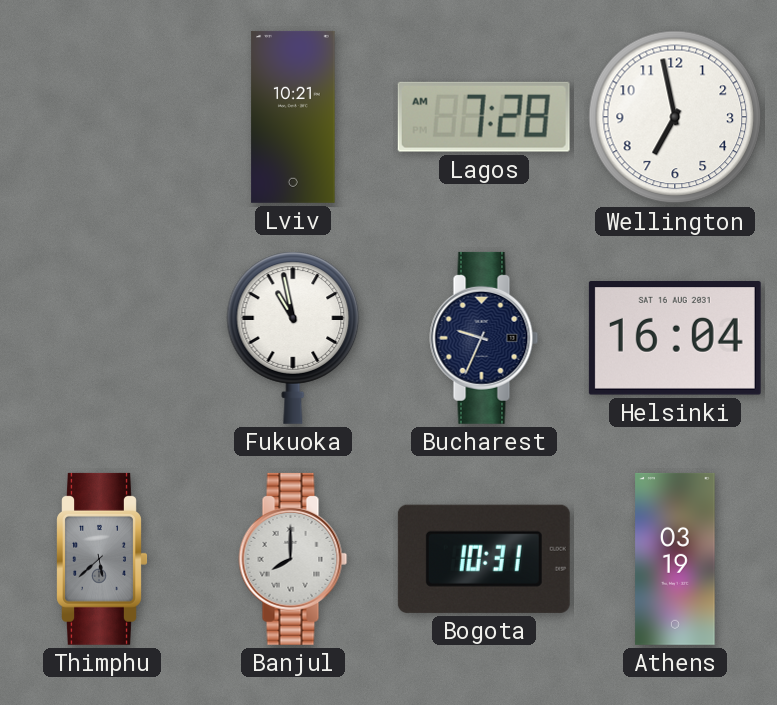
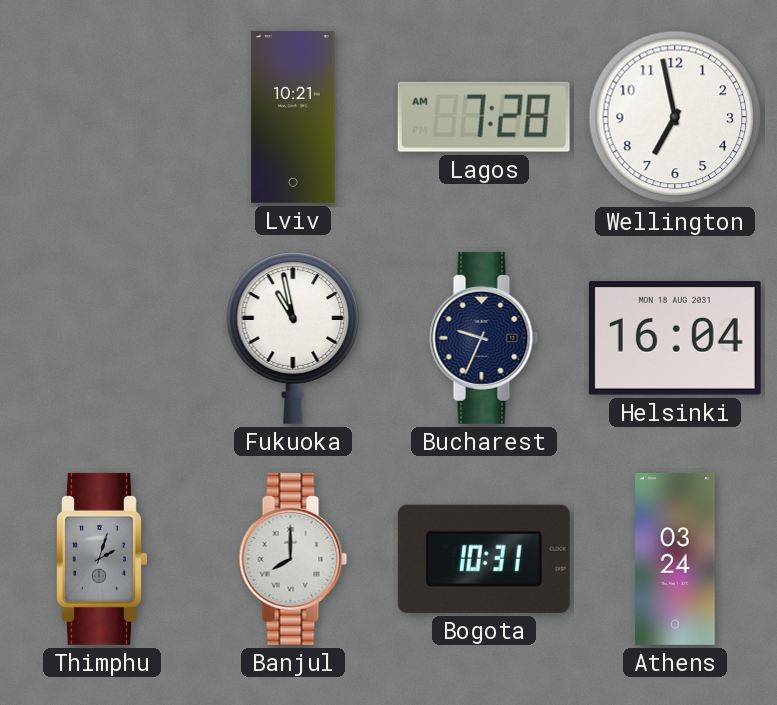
Helsinki date: SAT 16 AUG 2031 -> MON 18 AUG 2031 (675, 339)
Thimphu: 5:38 -> 2:03 (102, 559)
Athens: 03:19 -> 03:24 (675, 559)
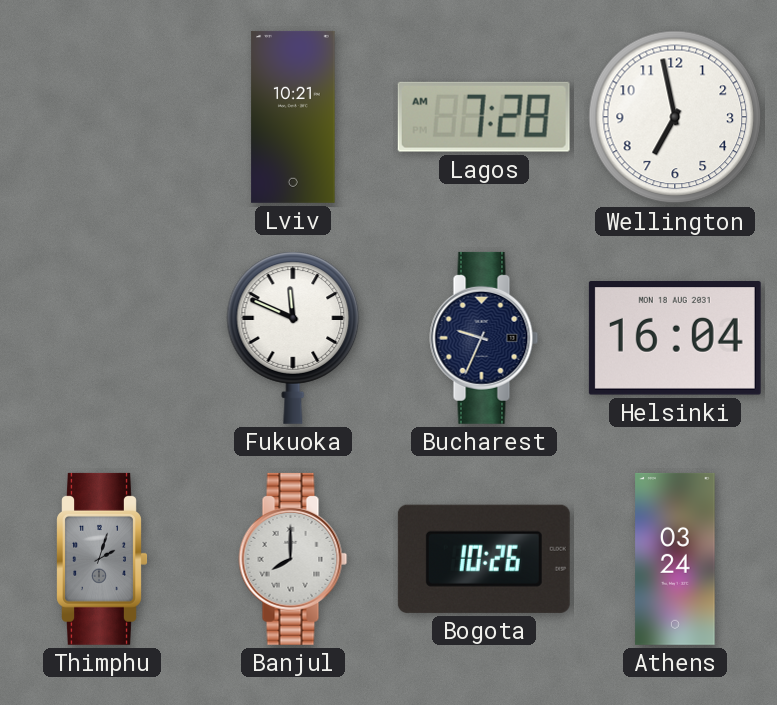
Fukuoka: 10:58 -> 11:49 (293, 338)
Bogota: 10:31 -> 10:26 (484, 559)
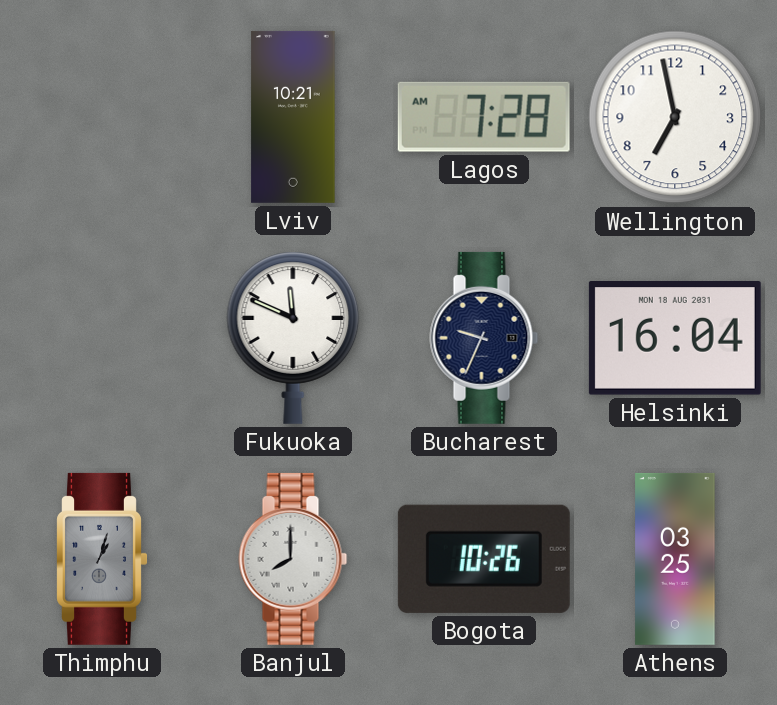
Thimphu: 2:03 -> 1:03 (102, 559)
Athens: 03:24 -> 03:25 (675, 559)
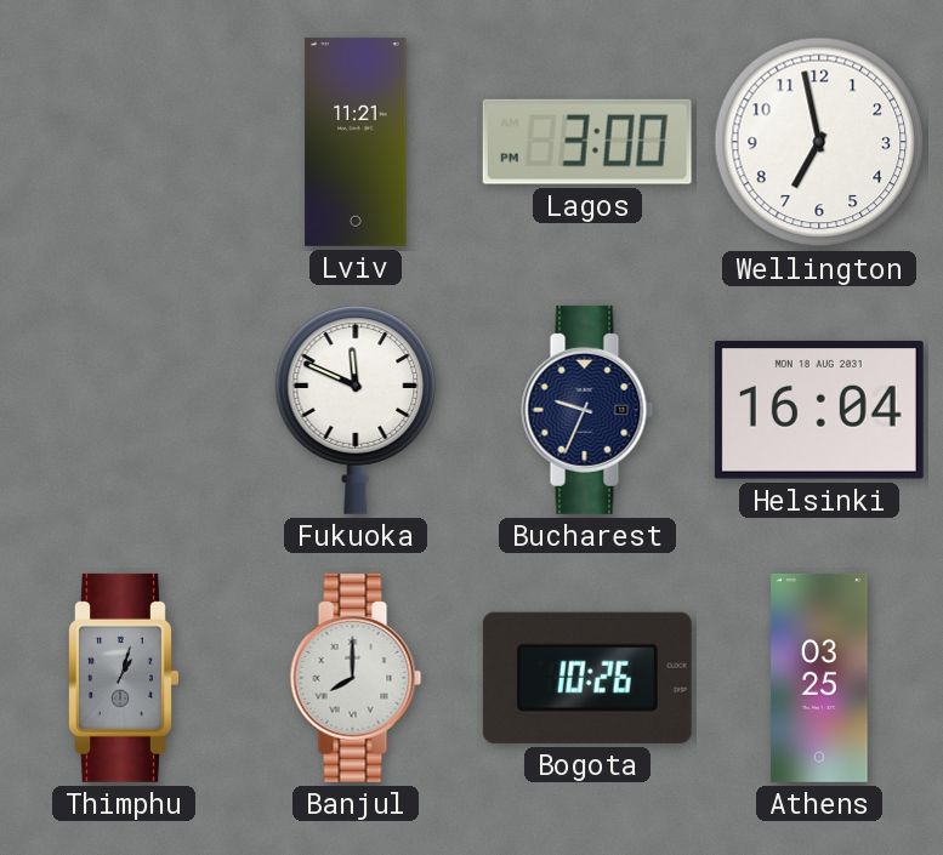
Lviv: 10:21 -> 11:21 (356, 142)
Lagos: 7:28 -> 3:00 (587, 142)
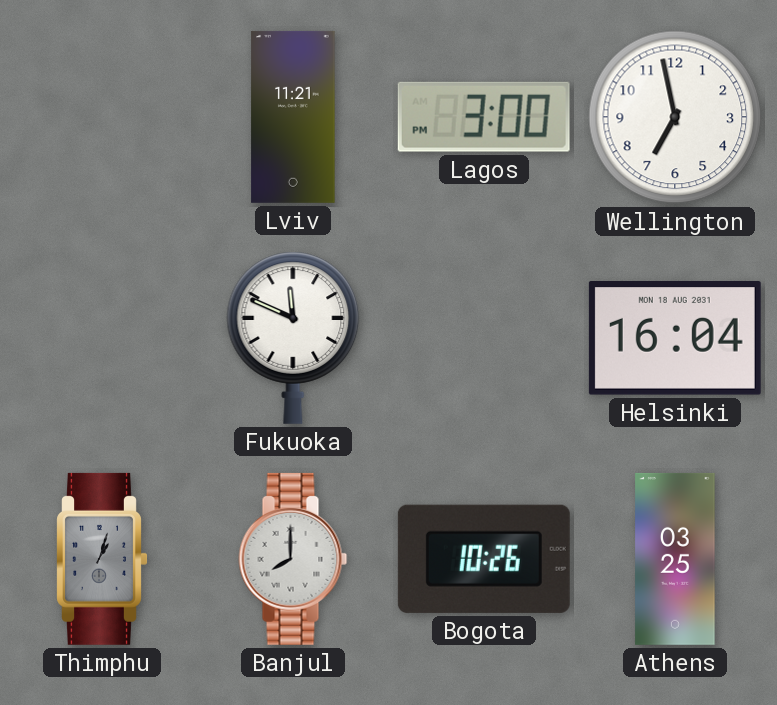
Bucharest: 9:34 -> none (587, 410)
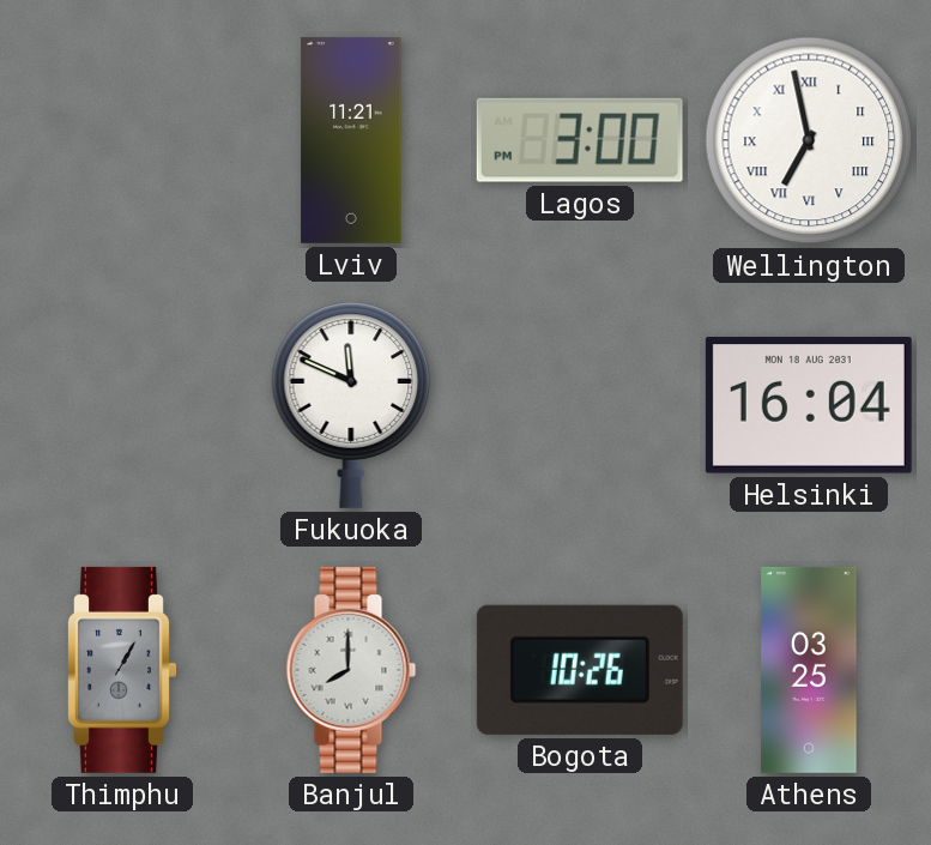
Wellington numerals: Arabic -> Roman (809, 140)
Thimphu: 1:03 -> 1:05 (122, 670)
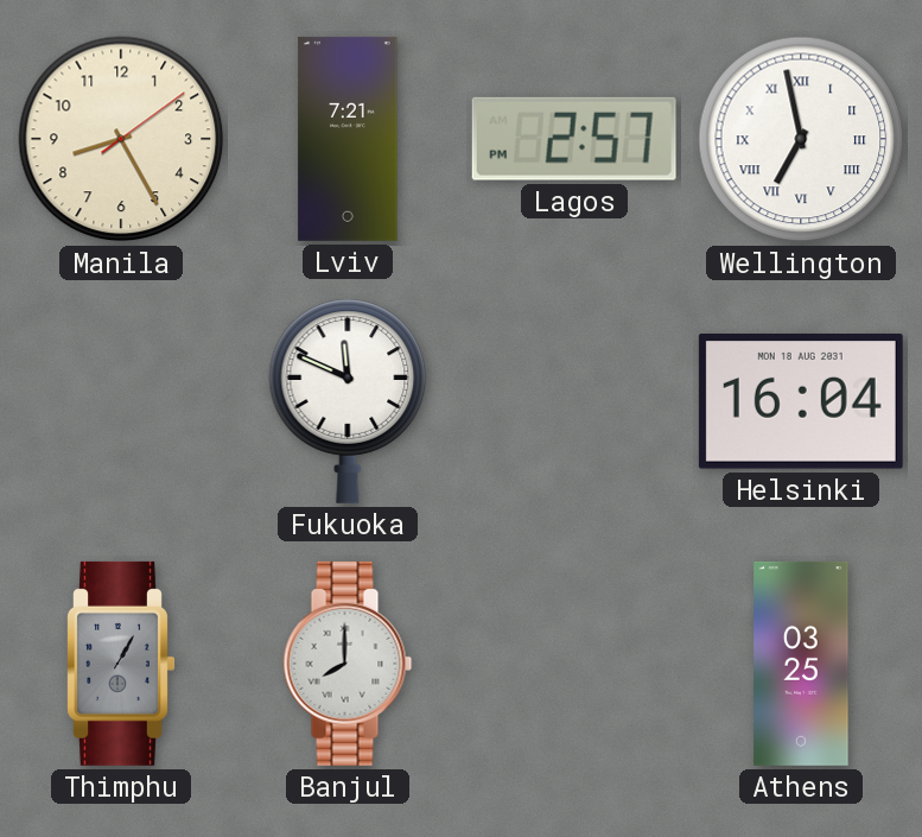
Manila: none -> 8:25 (121, 139)
Lviv: 11:21 -> 7:21 (348, 139)
Lagos: 3:00 -> 2:57 (574, 139)
Bogota: 10:26 -> none (580, 670)
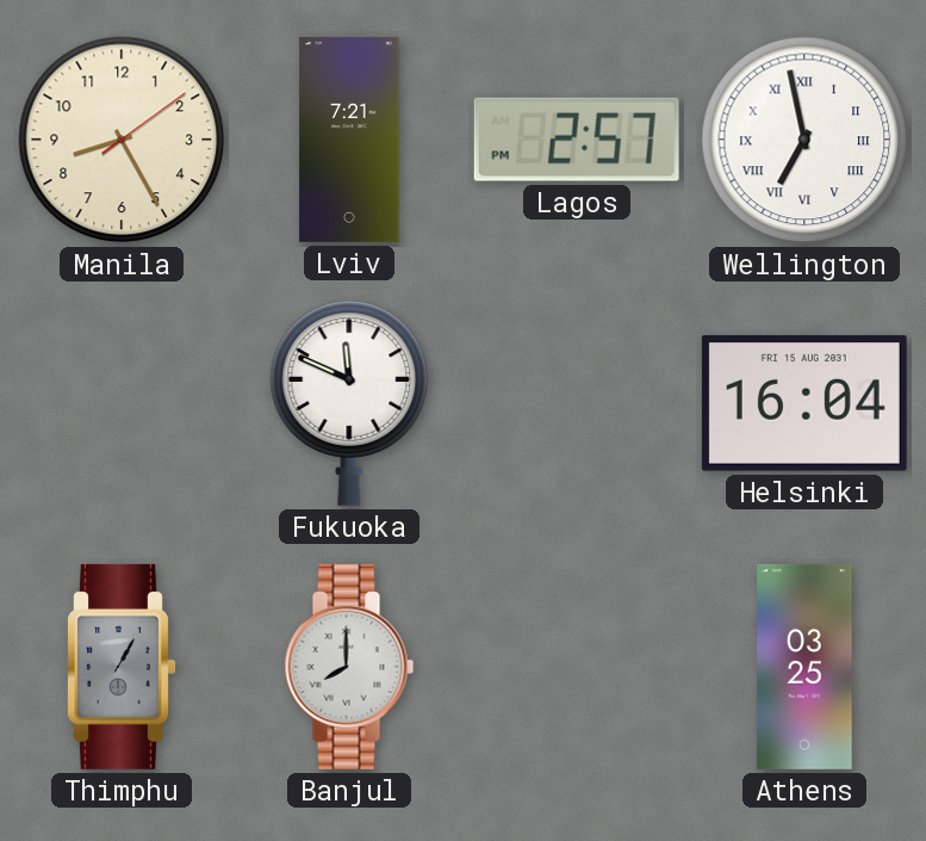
Helsinki date: MON 18 AUG 2031 -> FRI 15 AUG 2031 (804, 404)
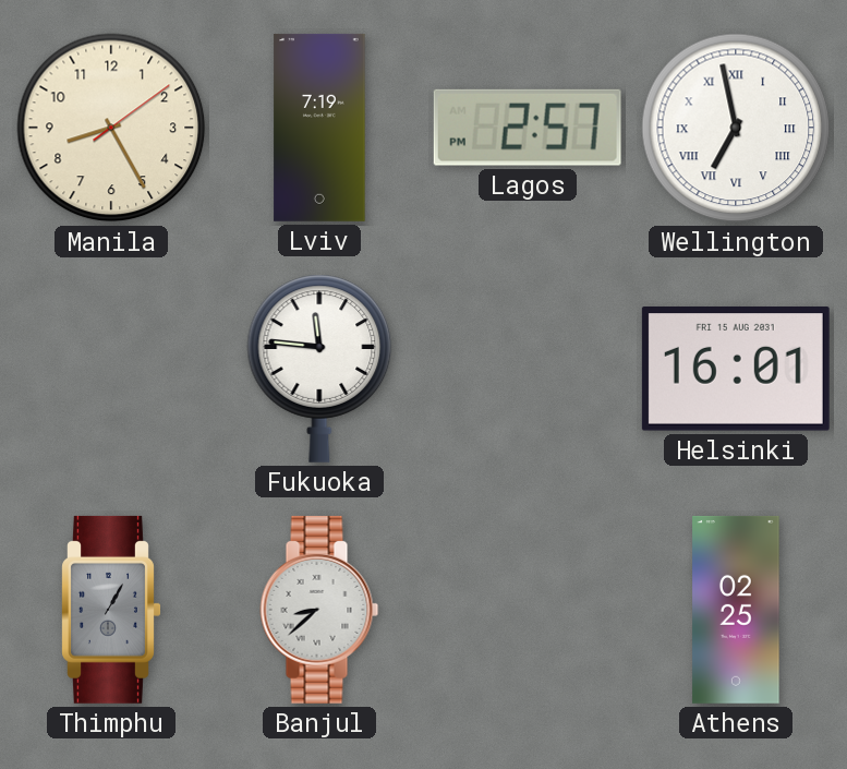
Lviv: 7:21 -> 7:19 (319, 128)
Fukuoka: 11:49 -> 11:46 (319, 369)
Helsinki: 16:04 -> 16:01 (736, 370)
Banjul: 8:00 -> 8:38 (319, 610)
Athens: 03:25 -> 02:25 (736, 610)
